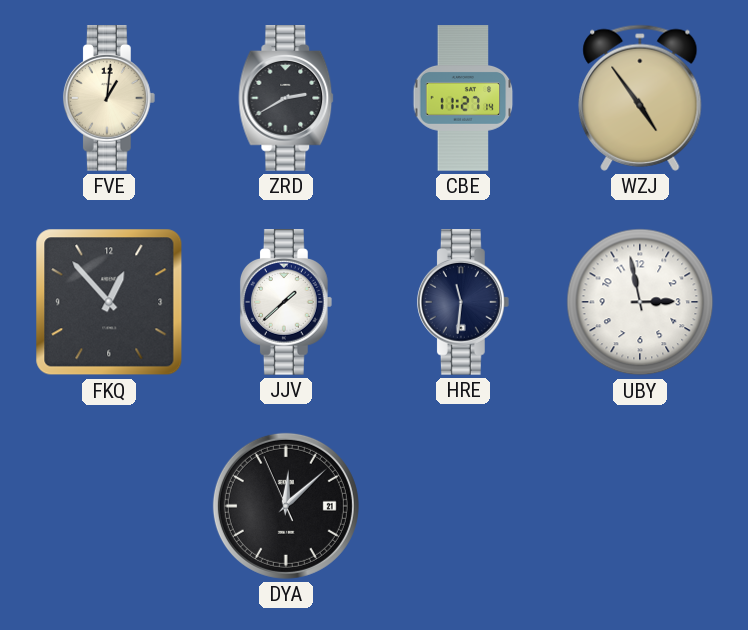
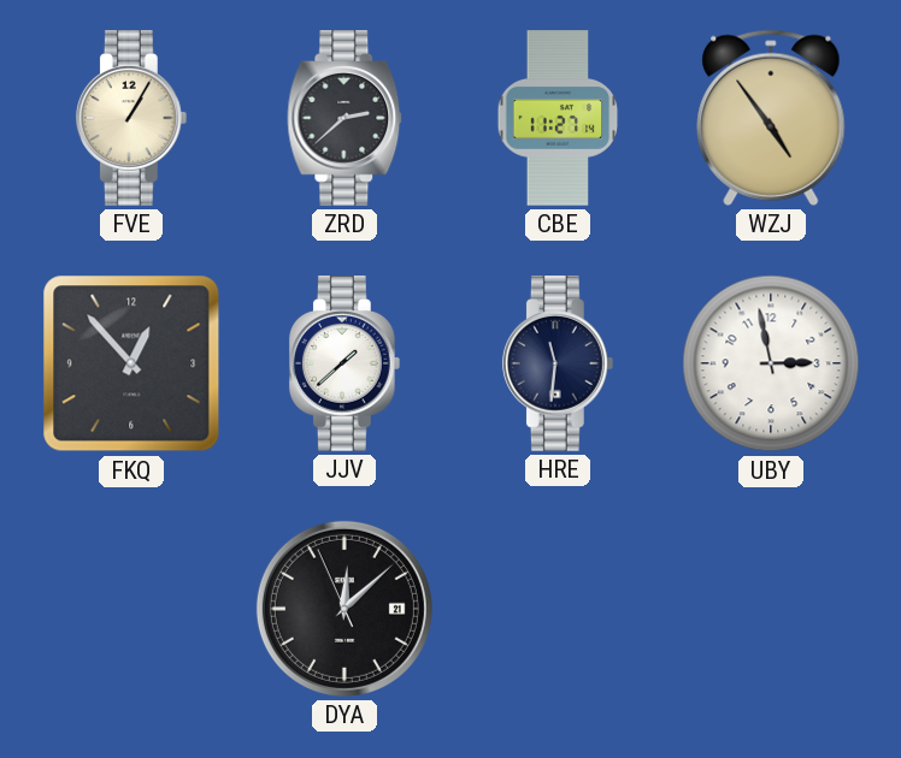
FVE: 1:01 -> 1:05 (131, 118)
ZRD: 2:40 -> 2:38 (344, 118)
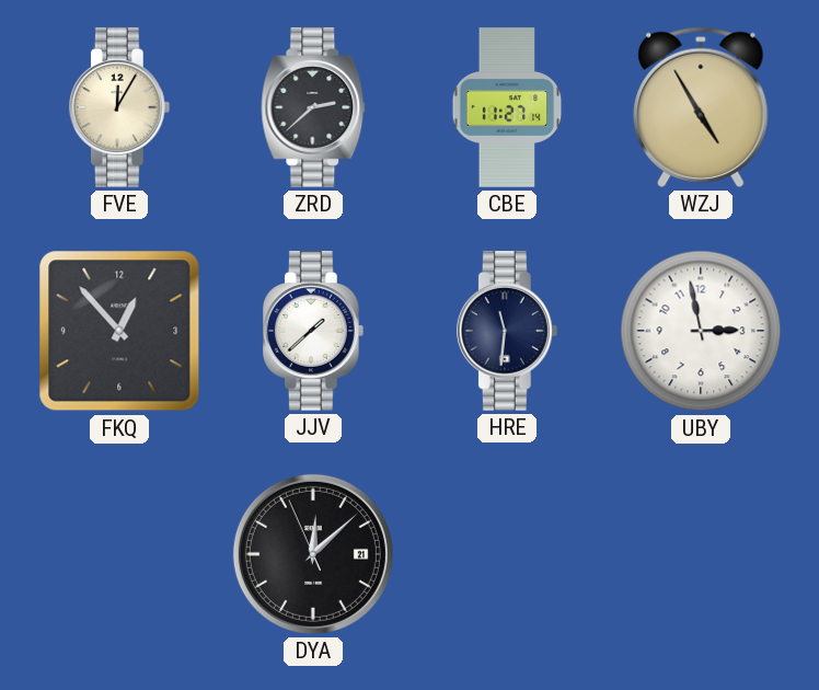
FVE: 1:05 -> 12:05 (119, 107)
WZJ: 4:54 -> 4:55 (701, 107)
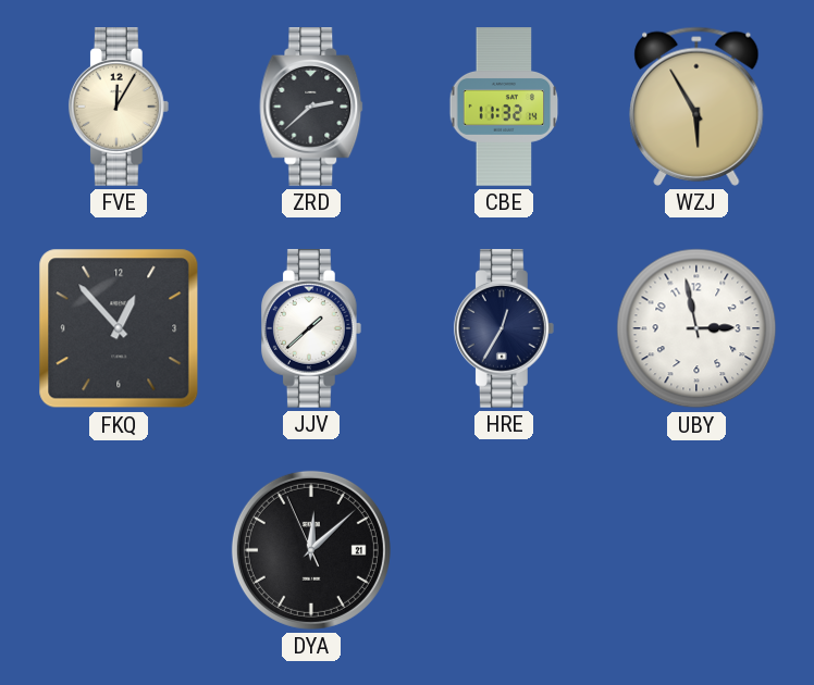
CBE: 11:27 -> 11:32 (504, 107)
WZJ: 4:55 -> 5:55 (696, 107)
HRE: 11:31 -> 12:35 (504, 328)
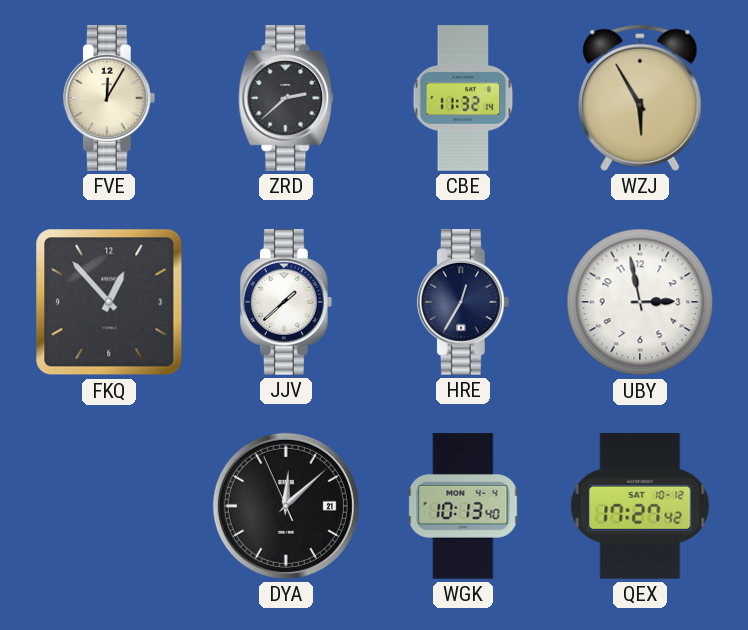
WGK: none -> 10:13 (463, 506)
QEX: none -> 17:27 (640, 507)
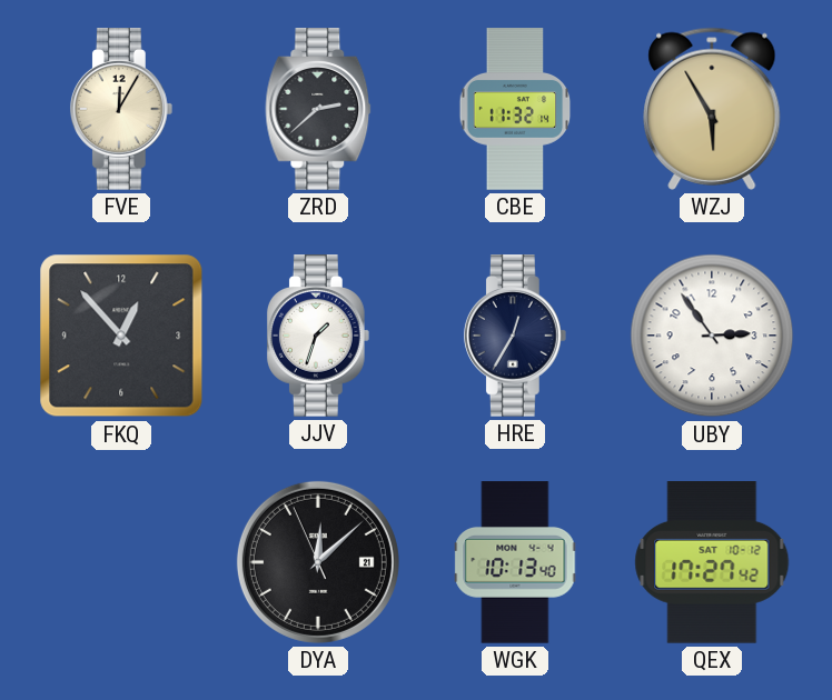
JJV: 1:38 -> 1:33 (318, 336)
UBY: 2:58 -> 2:54 (712, 336)
